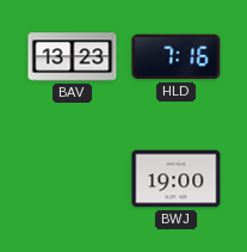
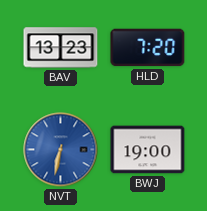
HLD: 7:16 -> 7:20 (148, 48)
NVT: none -> 6:32 (61, 150)
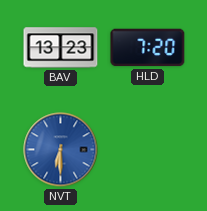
NVT: 6:32 -> 6:30 (61, 150)
BWJ: 19:00 -> none (148, 150)
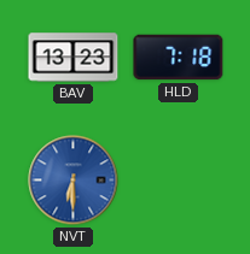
HLD: 7:20 -> 7:18 (179, 58)
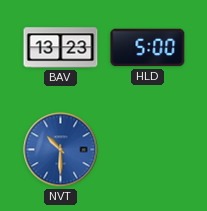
HLD: 7:18 -> 5:00 (148, 48)
NVT: 6:30 -> 10:30 (61, 150)
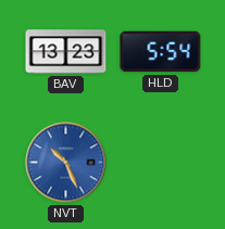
HLD: 5:00 -> 5:54 (161, 52)
NVT: 10:30 -> 10:26 (66, 163)
